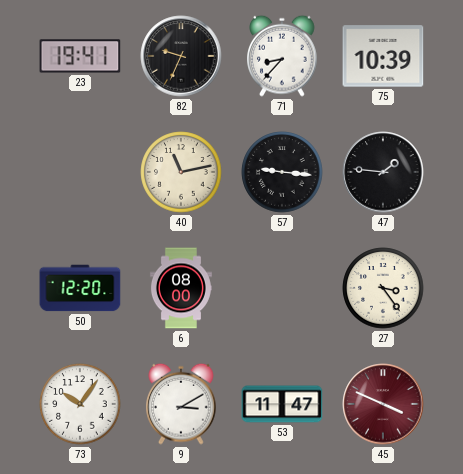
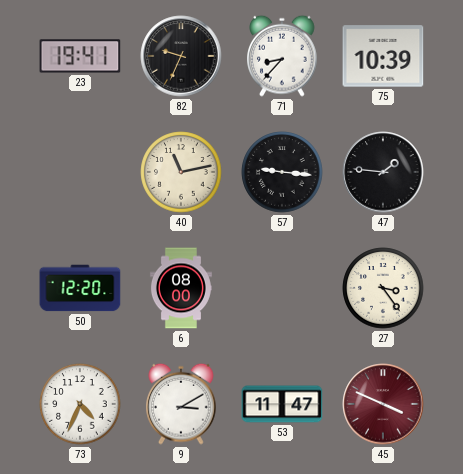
73: 10:06 -> 4:34 (80, 404)
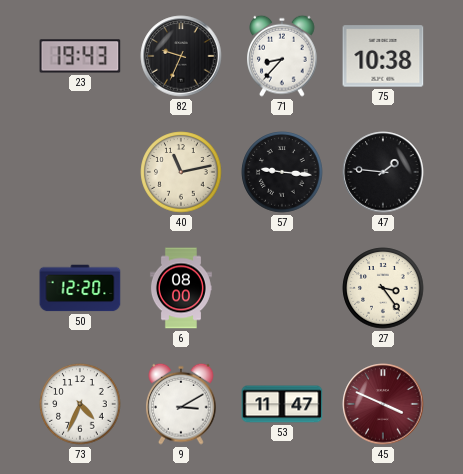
23: 19:41 -> 19:43 (80, 56)
75: 10:39 -> 10:38 (383, 56)
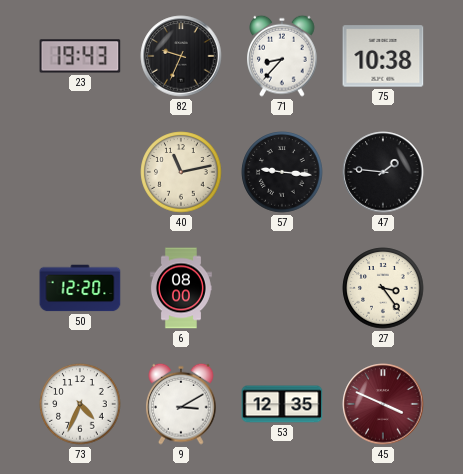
53: 11:47 -> 12:35 (282, 404)
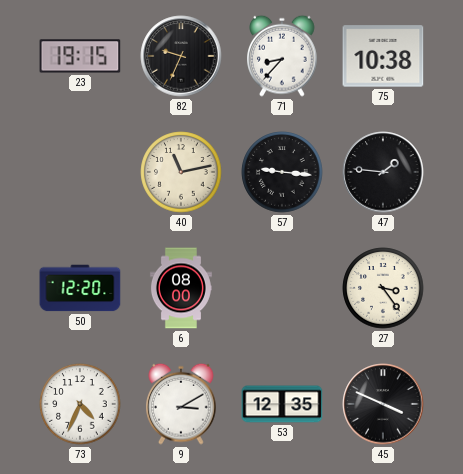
23: 19:43 -> 19:15 (80, 56)
45 dial: burgundy -> black (383, 404)
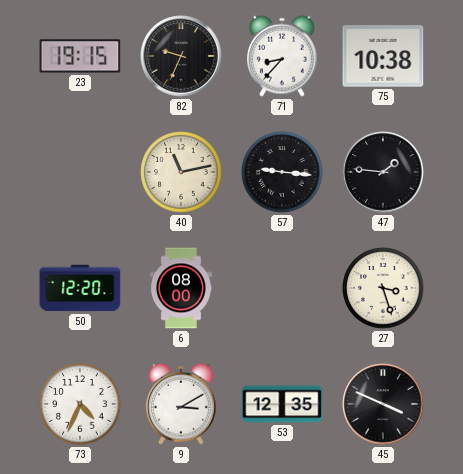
27: 3:24 -> 3:27 (383, 288)
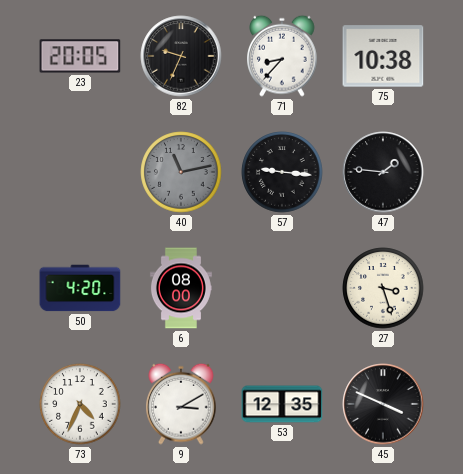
23: 19:15 -> 20:05 (80, 56)
40 dial: cream -> grey (181, 172)
50: 12:20 -> 4:20 (80, 288)
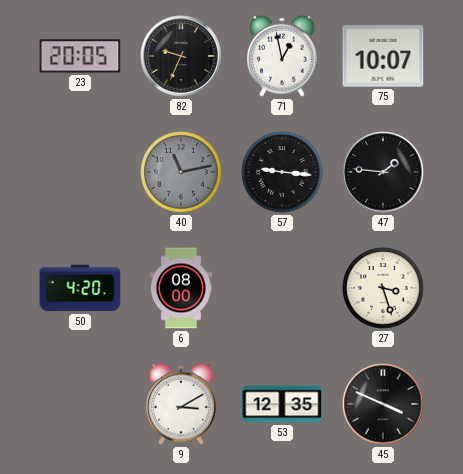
71: 8:37 -> 12:58 (283, 56)
75: 10:38 -> 10:07 (383, 56)
73: 4:34 -> none (80, 404)
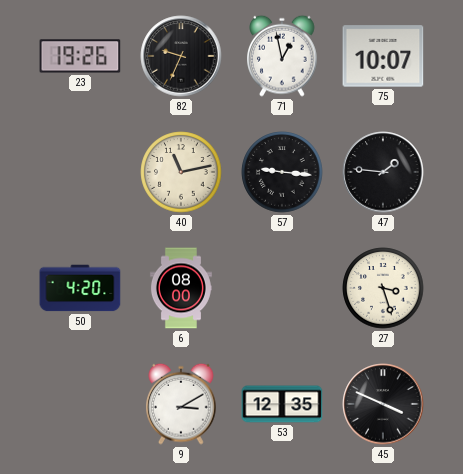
23: 20:05 -> 19:26 (80, 56)
40 dial: grey -> cream (181, 172)
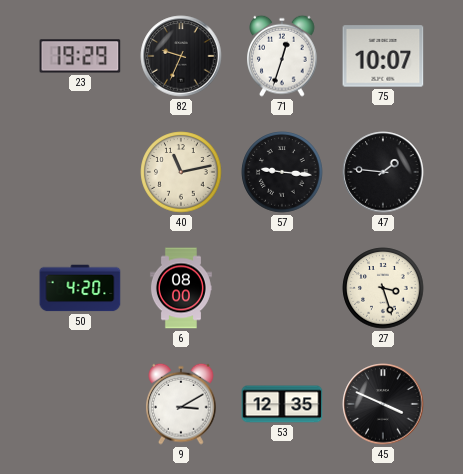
23: 19:26 -> 19:29 (80, 56)
71: 12:58 -> 12:33 (283, 56)
